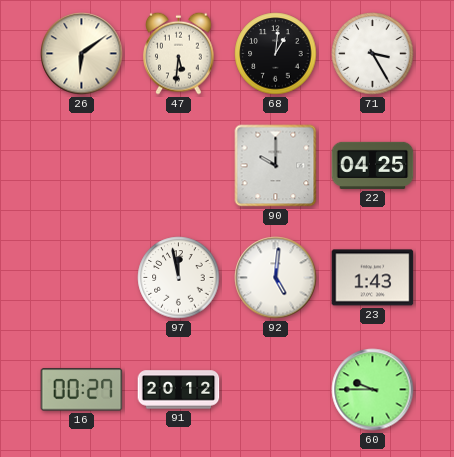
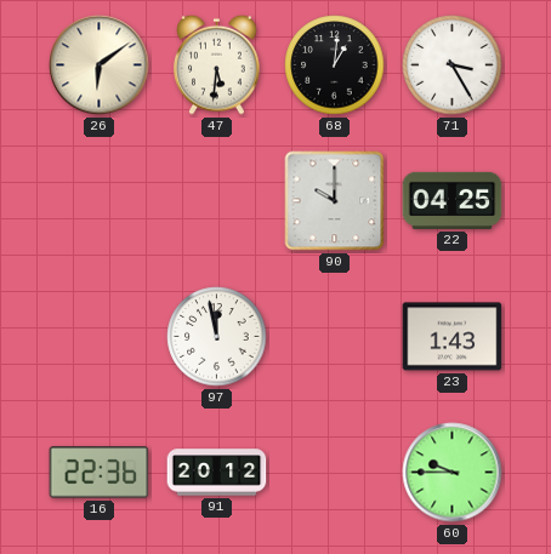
92: 5:01 -> none (276, 278)
16: 00:27 -> 22:36 (100, 473)
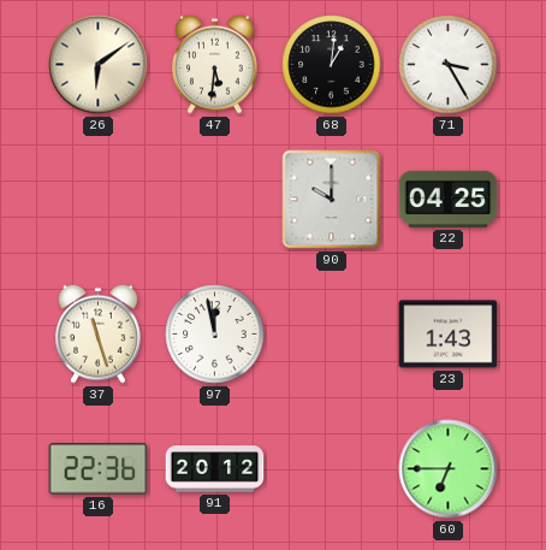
37: none -> 11:27 (99, 333)
60: 9:45 -> 6:45 (449, 469)
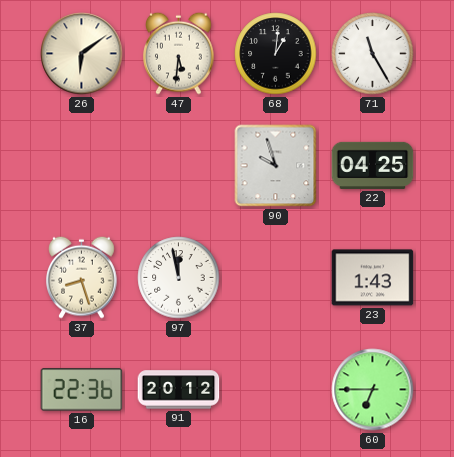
71: 3:25 -> 11:25 (373, 54)
90: 10:00 -> 9:57 (276, 166)
37: 11:27 -> 8:27 (82, 277)
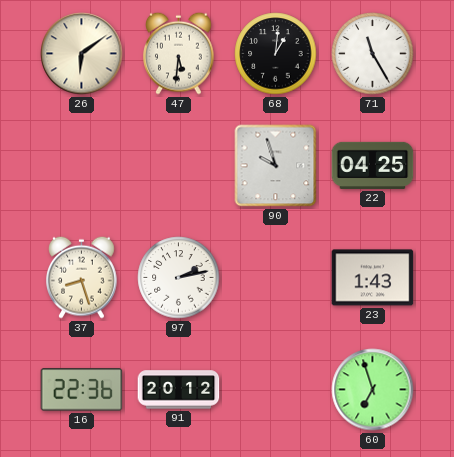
97: 11:58 -> 2:13 (179, 278)
60: 6:45 -> 6:57 (373, 390)
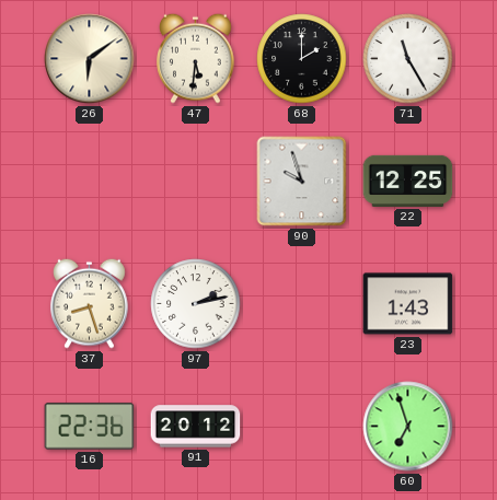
68: 1:01 -> 2:00 (302, 59)
22: 04:25 -> 12:25 (408, 181)
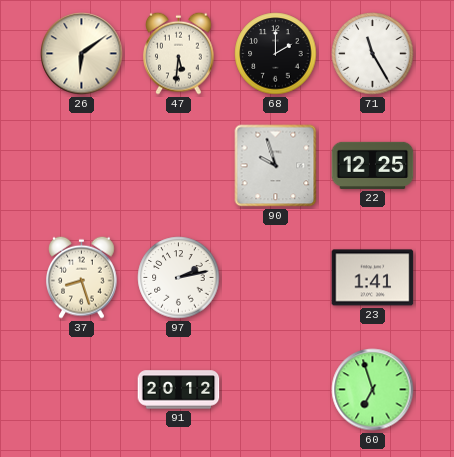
23: 1:43 -> 1:41 (373, 278)
16: 22:36 -> none (90, 427)
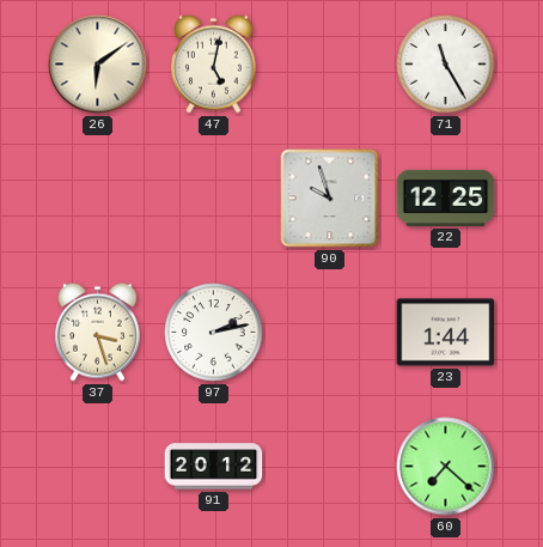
47: 5:31 -> 5:02 (214, 63)
68: 2:00 -> none (276, 54)
37: 8:27 -> 3:27 (98, 332)
23: 1:41 -> 1:44 (446, 333)
60: 6:57 -> 7:22 (446, 467)
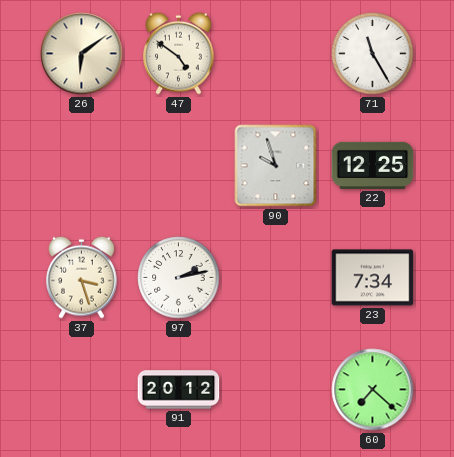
47: 5:02 -> 4:51 (179, 53)
23: 1:44 -> 7:34 (373, 278)
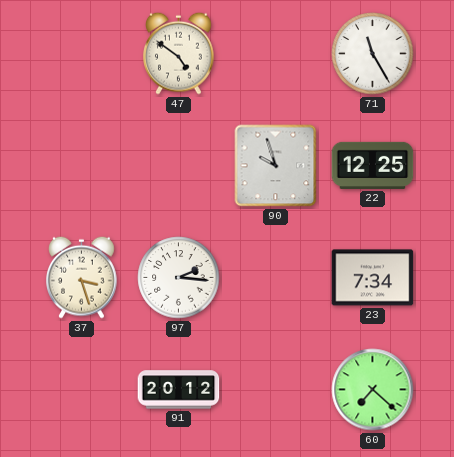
26: 6:09 -> none (82, 54)
97: 2:13 -> 2:16 (179, 278)
